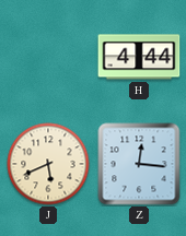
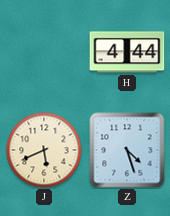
Z: 12:16 -> 4:27 (127, 150)
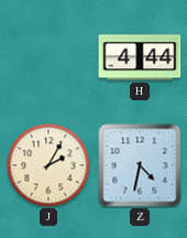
J: 5:41 -> 2:05 (48, 165)
Z: 4:27 -> 4:32 (140, 165)
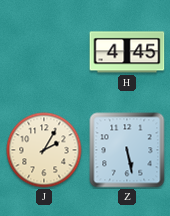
H: 4:44 -> 4:45 (127, 52)
Z: 4:32 -> 5:28 (127, 150)
